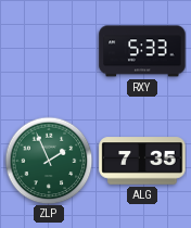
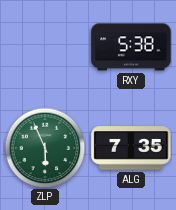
RXY: 5:33 -> 5:38 (131, 47)
ZLP: 1:56 -> 5:56 (45, 148)
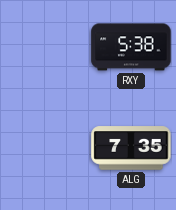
ZLP: 5:56 -> none (45, 148)
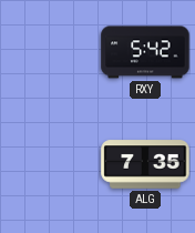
RXY: 5:38 -> 5:42 (145, 52)
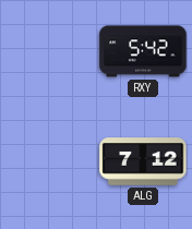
ALG: 7:35 -> 7:12 (143, 161)
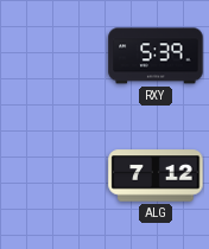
RXY: 5:42 -> 5:39 (156, 56)
